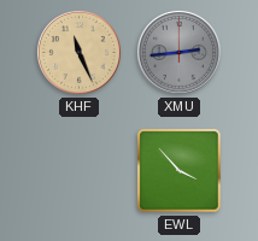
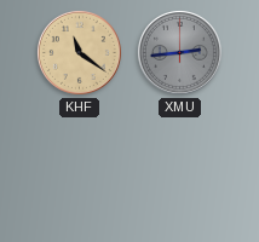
KHF: 11:26 -> 11:21 (79, 52)
EWL: 3:53 -> none (180, 171)
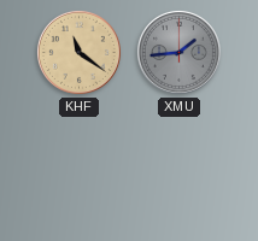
XMU: 2:44 -> 1:44 (178, 52)
